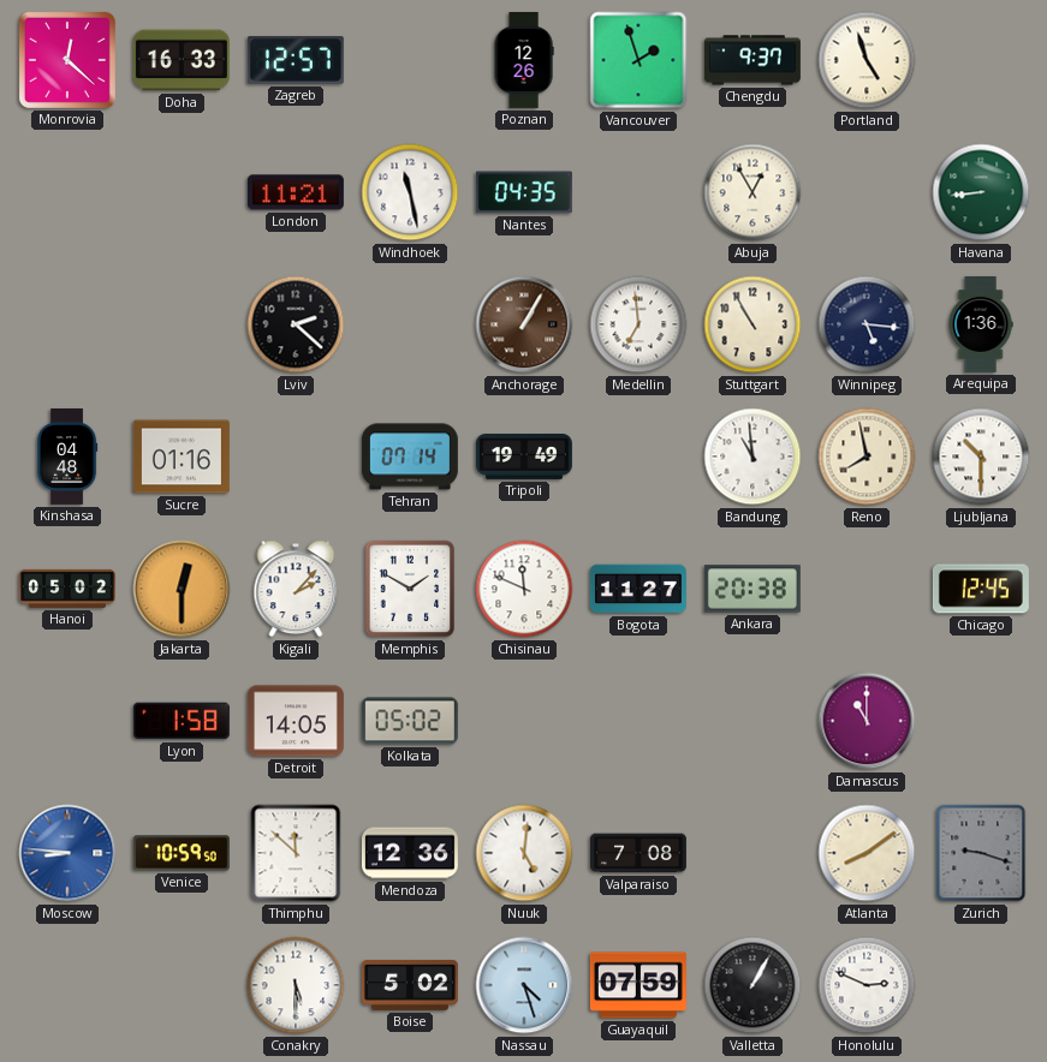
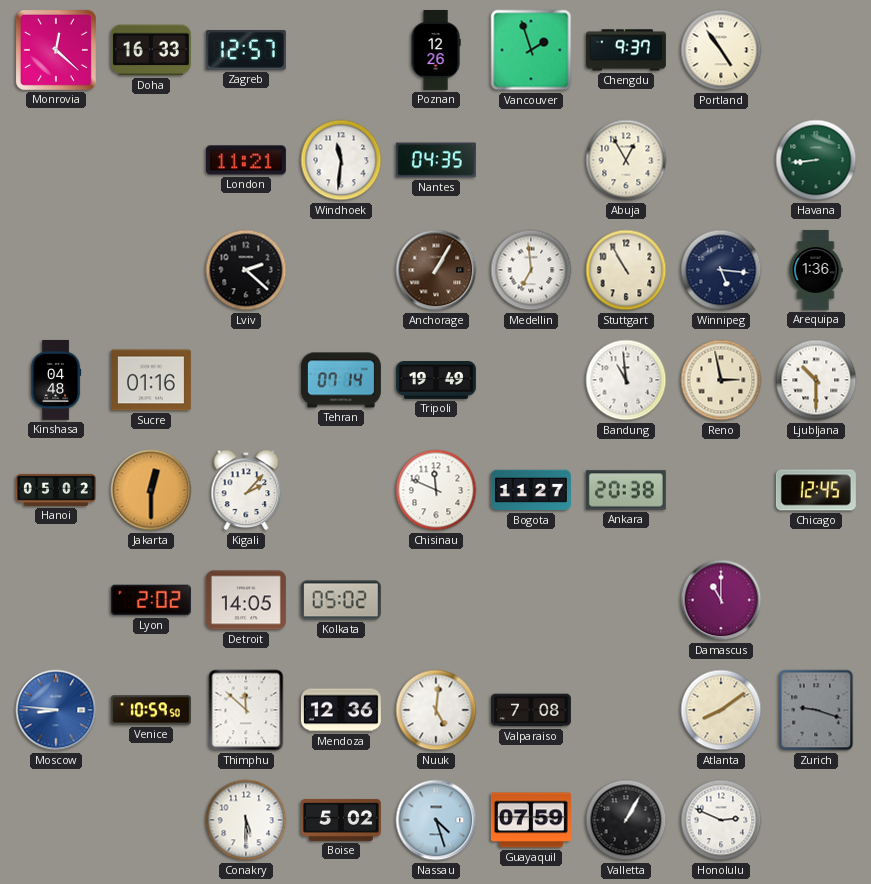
Portland: 4:57 -> 4:54 (721, 50)
Windhoek: 11:28 -> 11:31 (341, 160)
Reno: 7:58 -> 2:58 (721, 380)
Memphis: 1:50 -> none (410, 589)
Lyon: 1:58 -> 2:02 (151, 600)
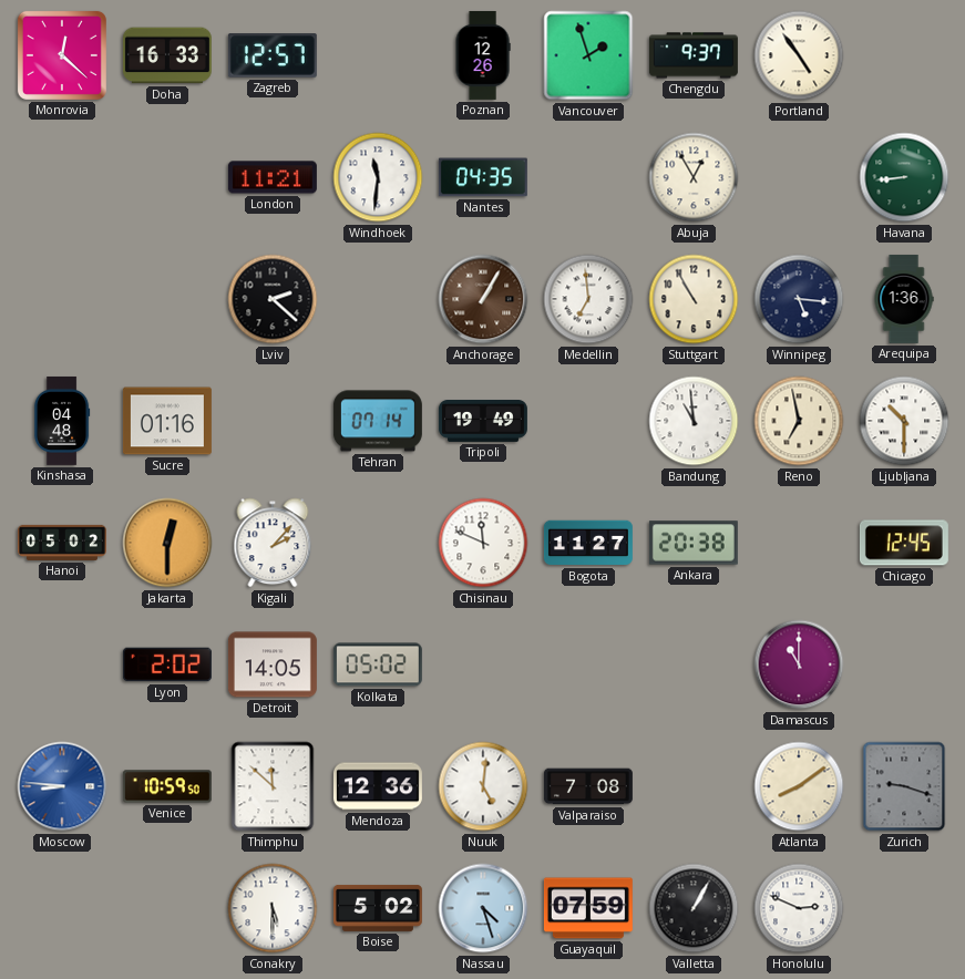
Reno: 2:58 -> 6:58 (799, 421)
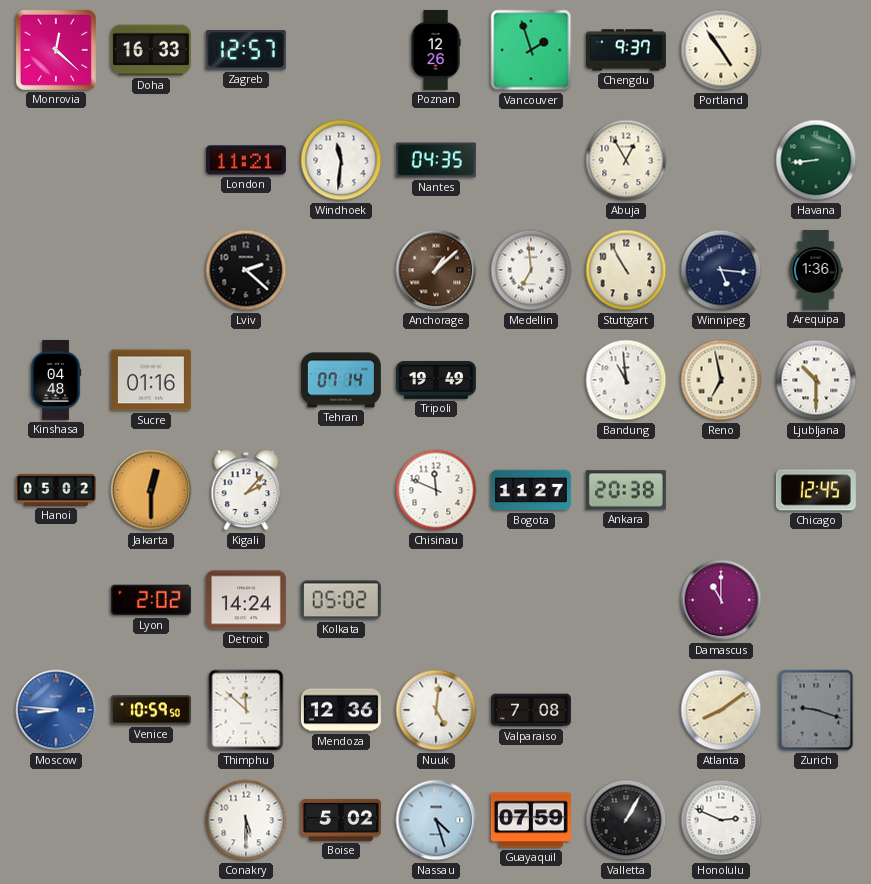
Anchorage: 1:05 -> 1:08 (436, 270)
Detroit: 14:05 -> 14:24 (246, 600)
